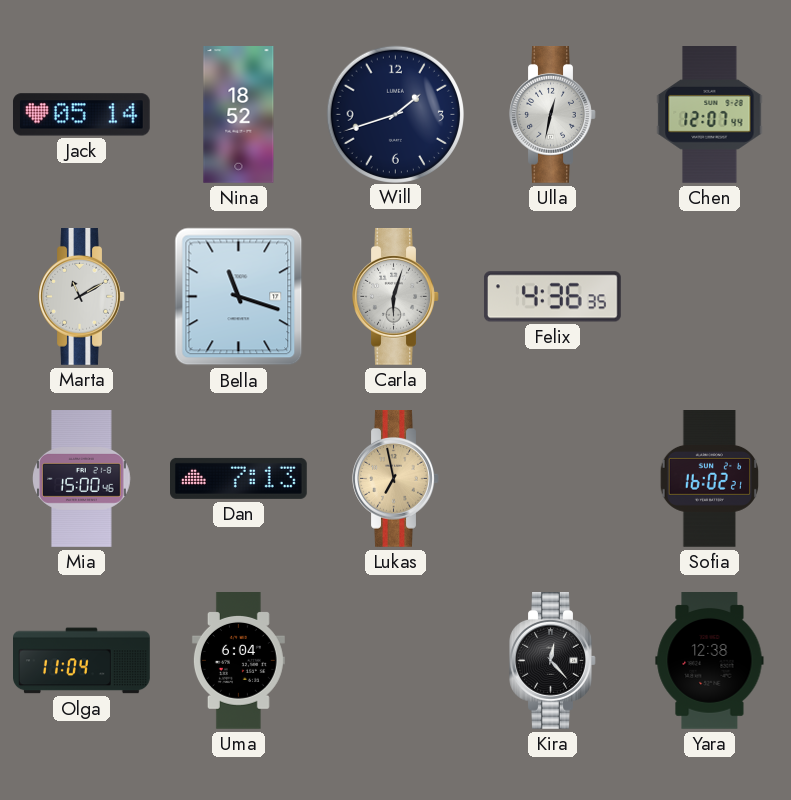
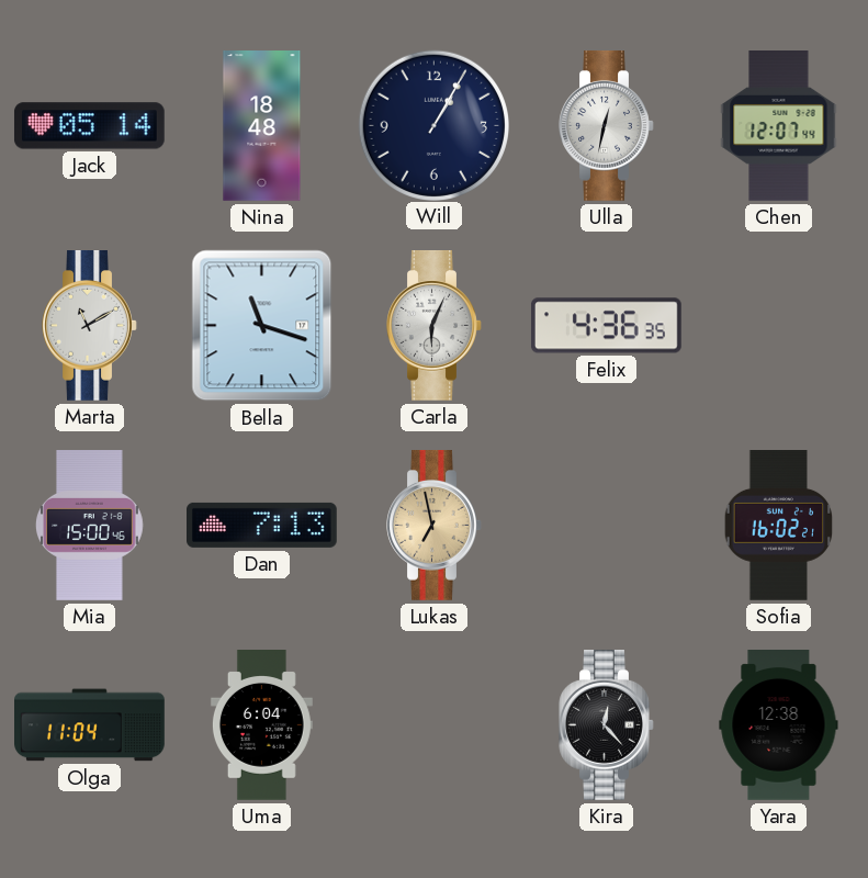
Nina: 18:52 -> 18:48 (262, 126)
Will: 1:42 -> 1:05 (433, 125)
Carla: 6:03 -> 6:04 (435, 326)
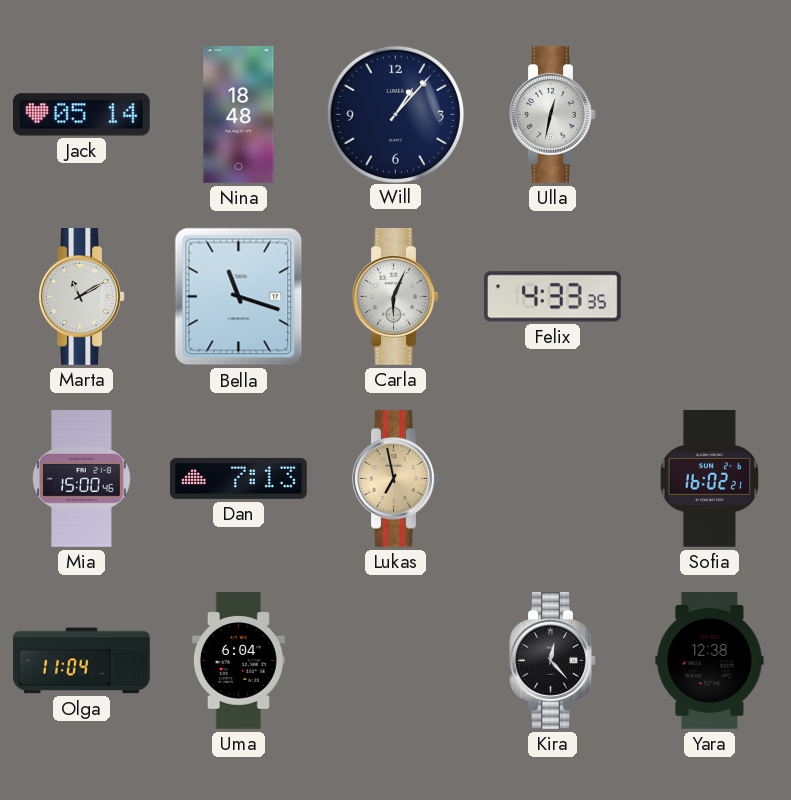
Will: 1:05 -> 1:07 (395, 114)
Chen: 12:07 -> none (779, 126)
Felix: 4:36 -> 4:33 (552, 297)
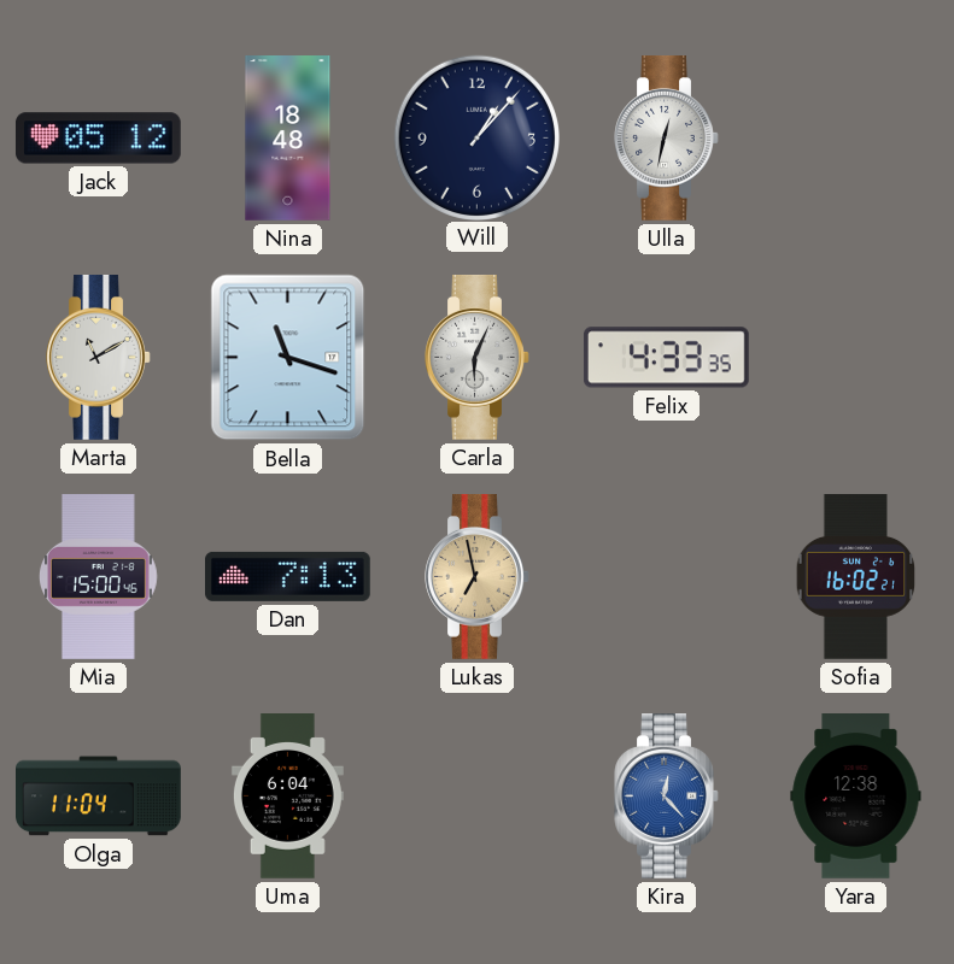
Jack: 05:14 -> 05:12 (98, 139)
Kira dial: black -> blue (667, 797)
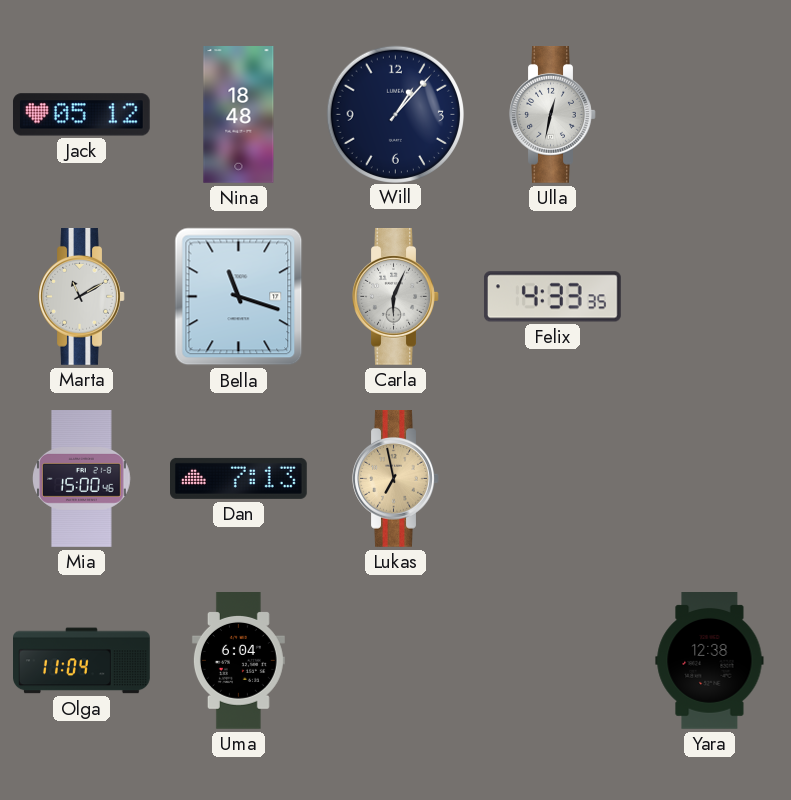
Sofia: 16:02 -> none (856, 577)
Kira: 12:23 -> none (667, 797)
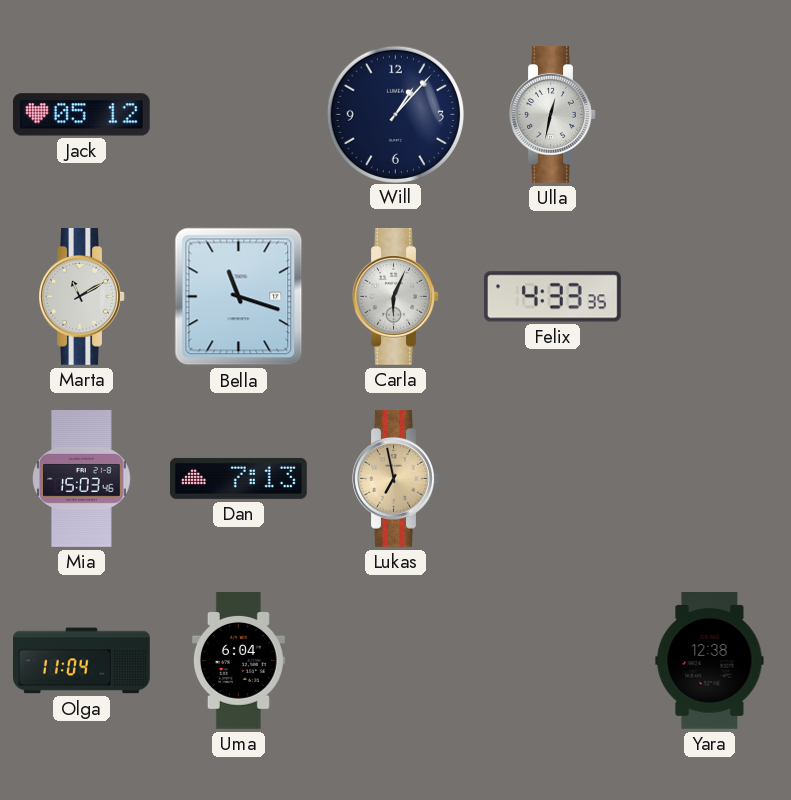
Nina: 18:48 -> none (239, 115)
Mia: 15:00 -> 15:03 (82, 479)
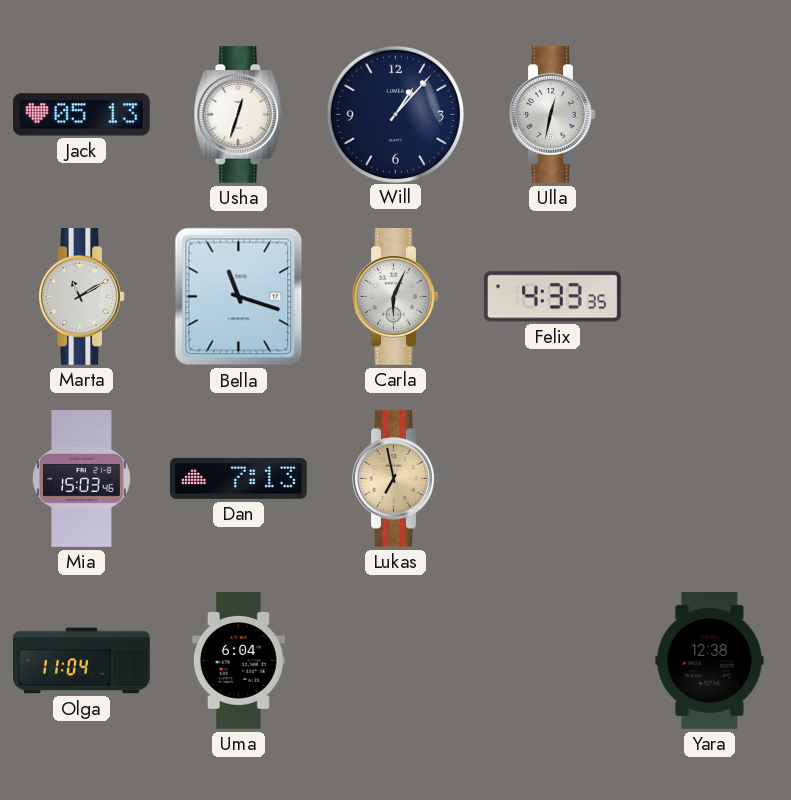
Jack: 05:12 -> 05:13 (81, 115)
Usha: none -> 12:33 (239, 115)
